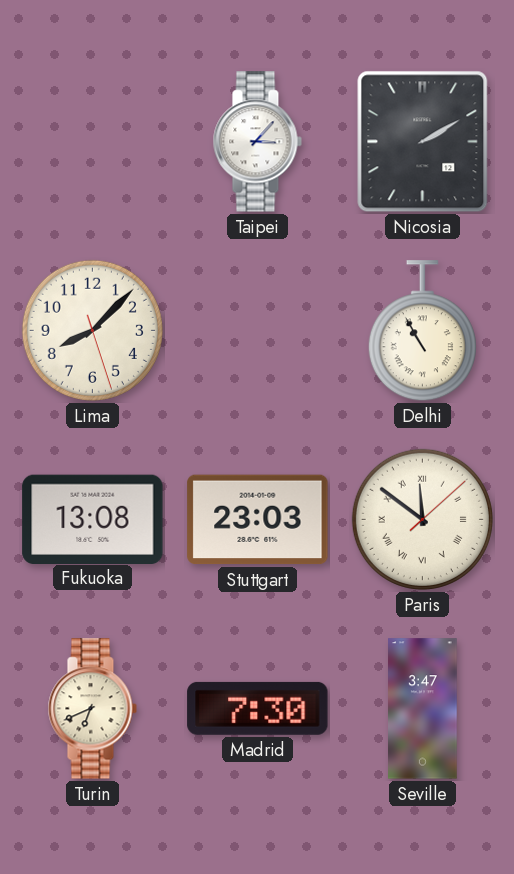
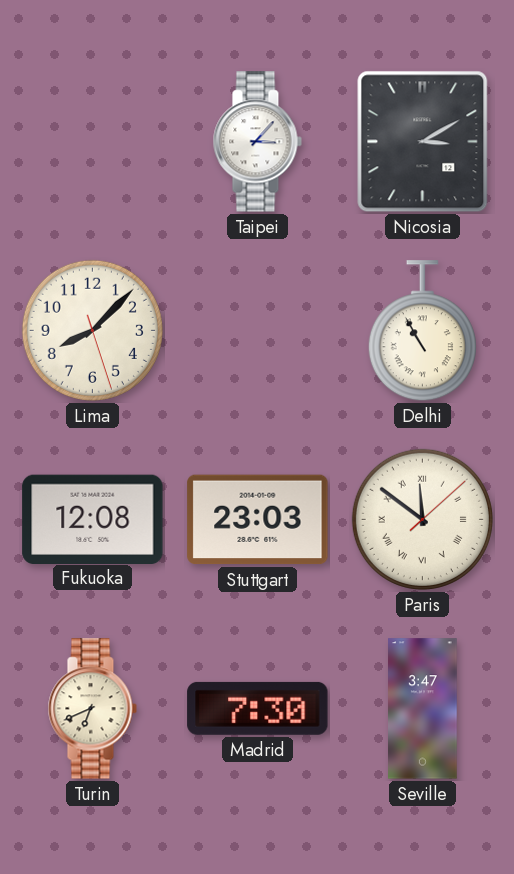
Nicosia: 2:10 -> 3:10 (423, 142)
Fukuoka: 13:08 -> 12:08 (93, 519)
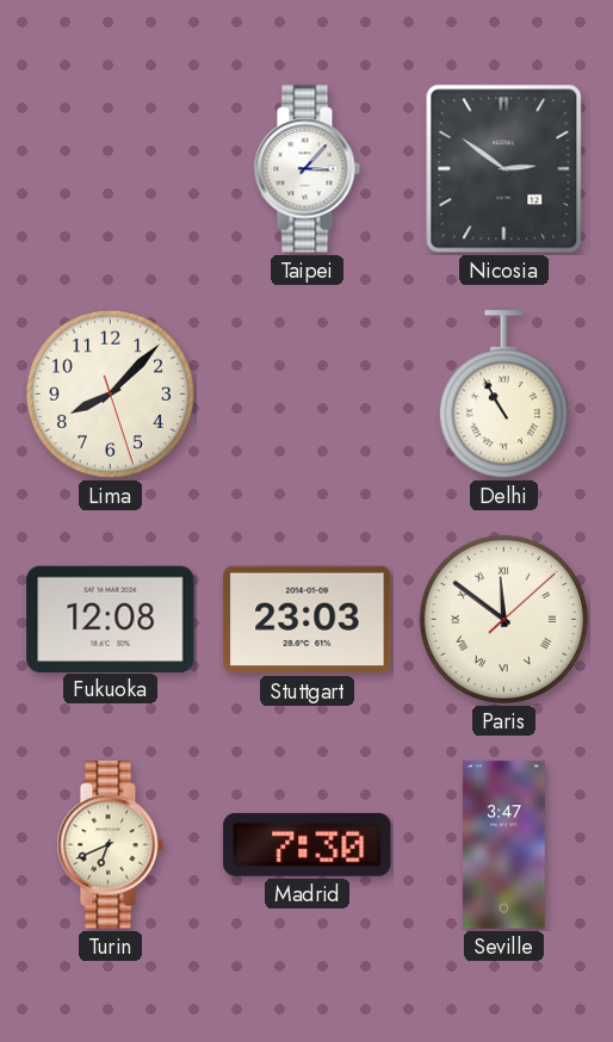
Nicosia: 3:10 -> 2:51 (504, 169)
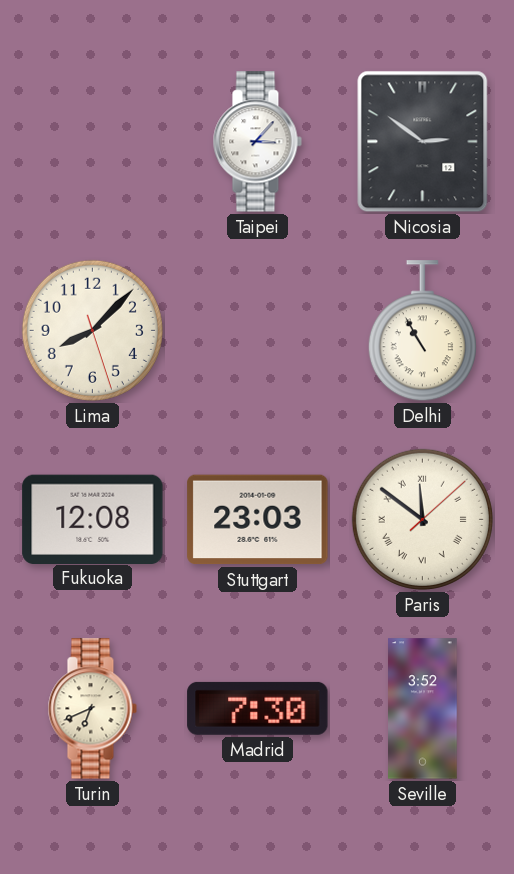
Seville: 3:47 -> 3:52 (423, 709)
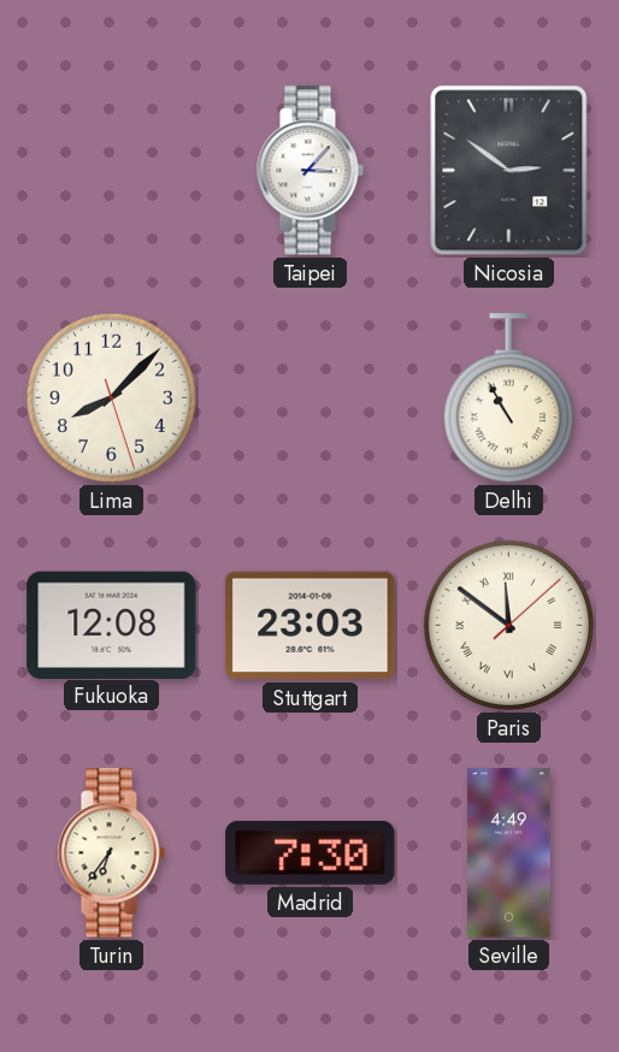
Turin: 6:41 -> 6:36 (111, 853)
Seville: 3:52 -> 4:49 (509, 853)
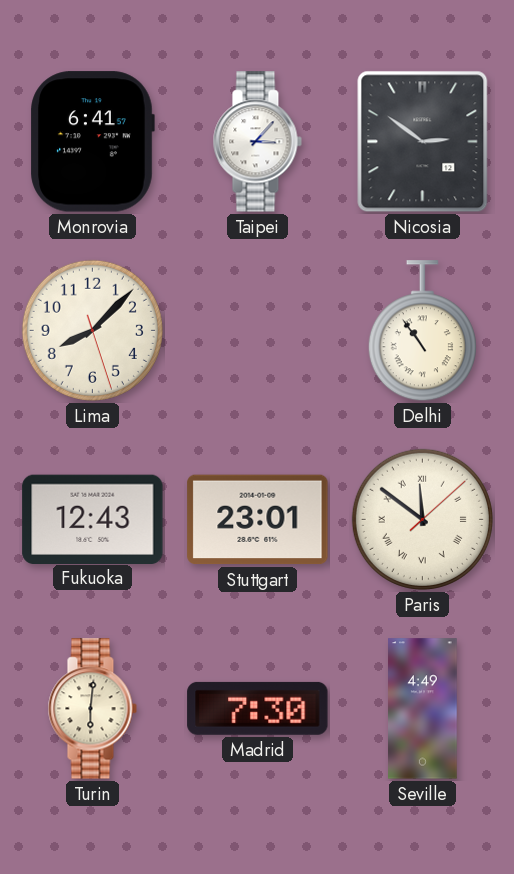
Monrovia: none -> 6:41 (92, 142)
Delhi: 10:55 -> 10:54 (422, 331)
Fukuoka: 12:08 -> 12:43 (93, 519)
Stuttgart: 23:03 -> 23:01 (258, 520)
Turin: 6:36 -> 6:01 (92, 709)
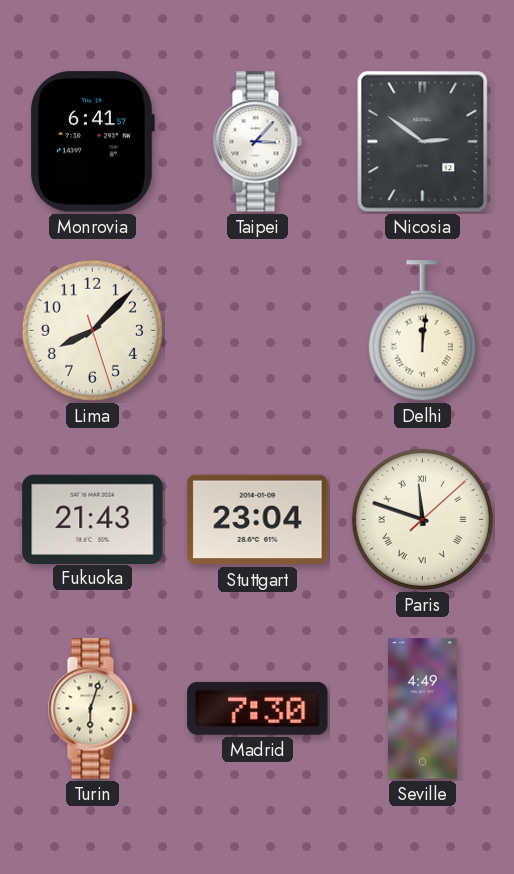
Delhi: 10:54 -> 12:01 (422, 331)
Fukuoka: 12:43 -> 21:43 (93, 519)
Stuttgart: 23:01 -> 23:04 (258, 520)
Paris: 11:51 -> 11:48 (422, 519)
Turin: 6:01 -> 6:03 (92, 709)
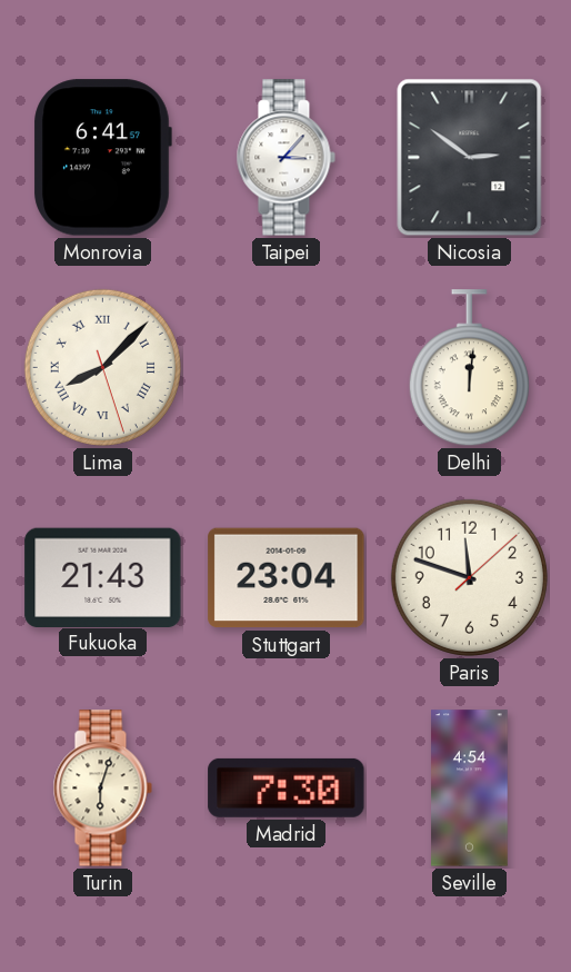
Lima numerals: Arabic -> Roman (102, 367)
Paris numerals: Roman -> Arabic (469, 577)
Seville: 4:49 -> 4:54 (470, 788)
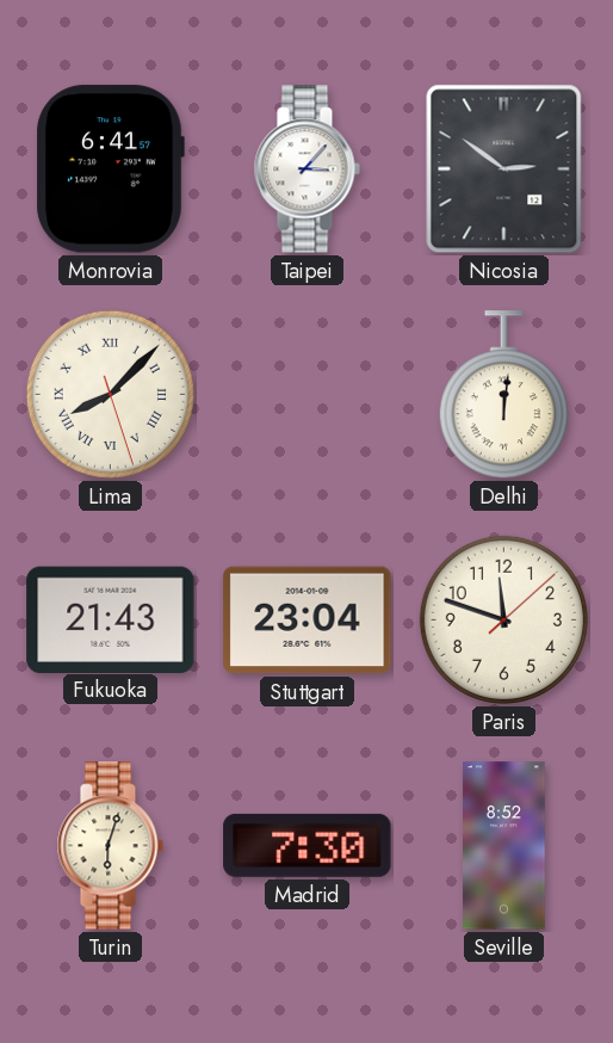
Seville: 4:54 -> 8:52 (504, 846)
